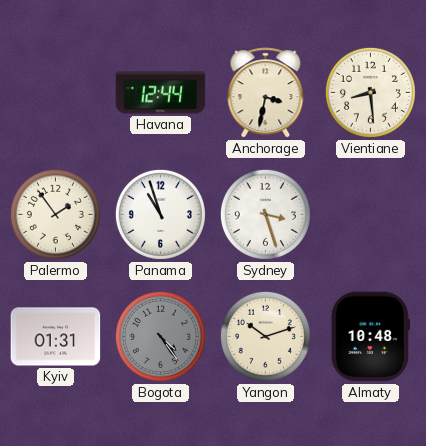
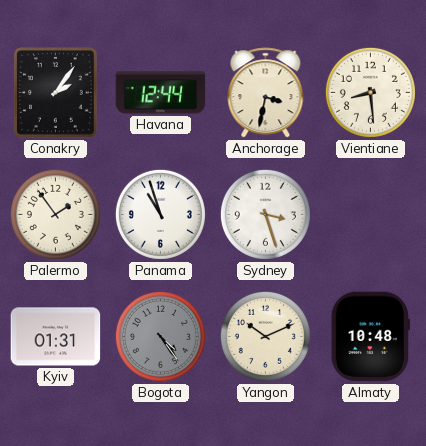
Conakry: none -> 2:06 (56, 93)
Yangon: 10:12 -> 10:11 (265, 336)
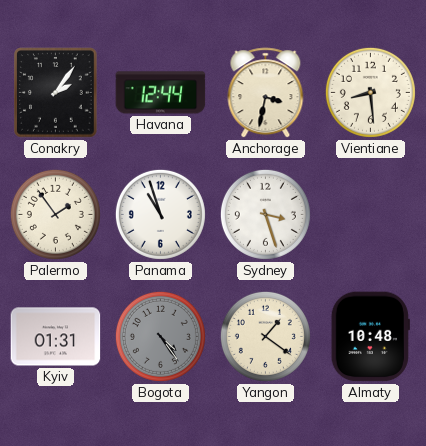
Yangon: 10:11 -> 1:21 (265, 336)
